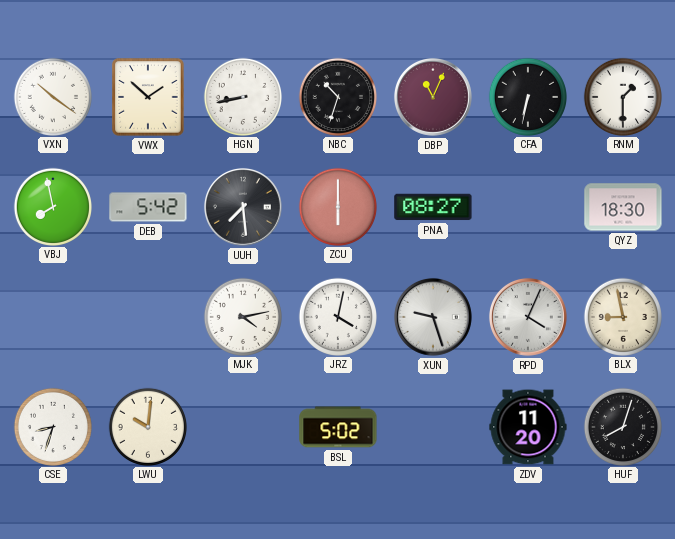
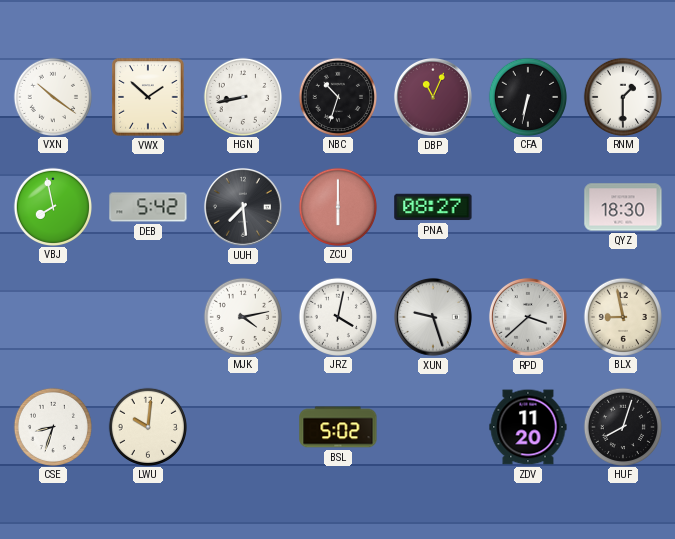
RPD: 4:04 -> 3:38 (528, 317)
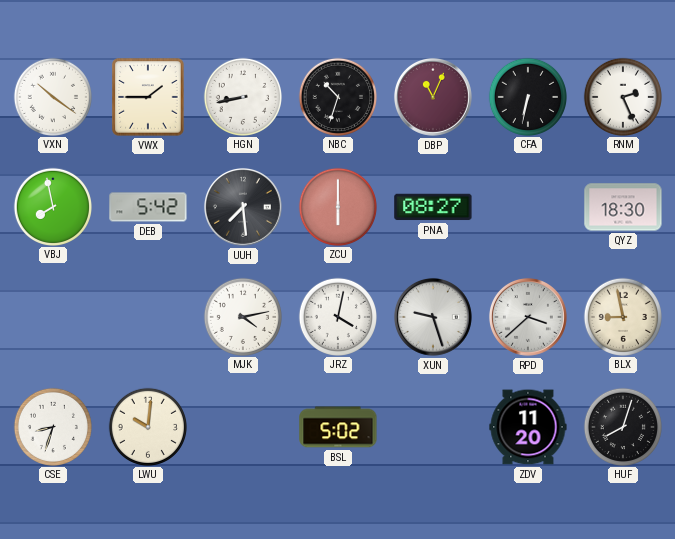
VWX: 1:52 -> 1:45 (148, 97)
RNM: 1:30 -> 2:26 (622, 96)
